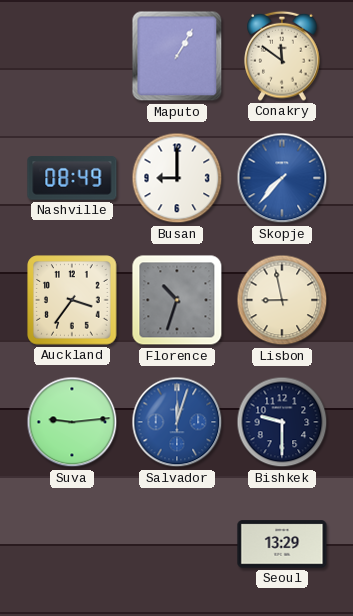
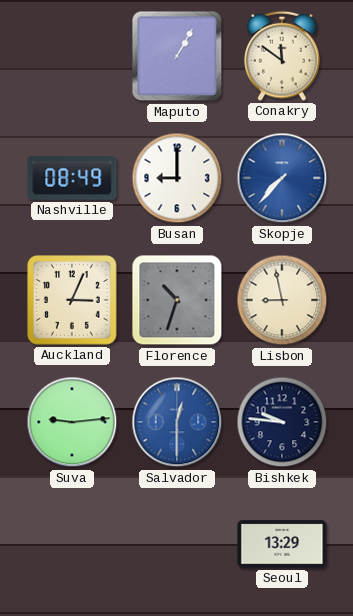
Auckland: 3:36 -> 3:04 (72, 300)
Salvador: 12:03 -> 12:30 (177, 422)
Bishkek: 9:30 -> 9:46 (282, 422)
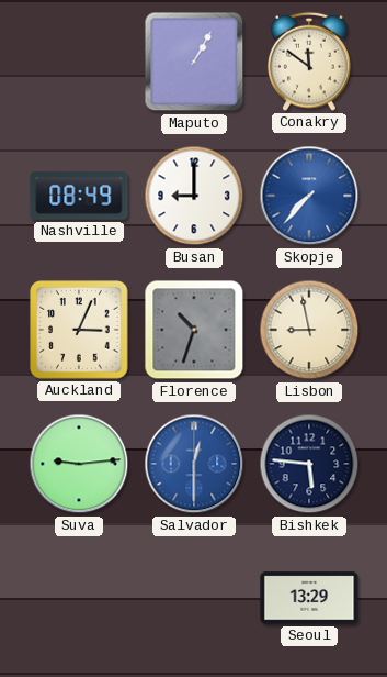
Bishkek: 9:46 -> 5:46 (309, 464)
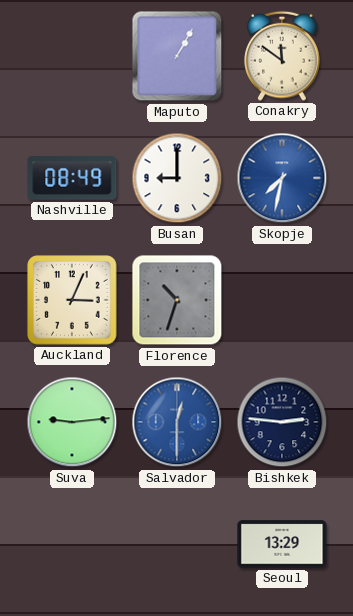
Skopje: 7:37 -> 7:32 (282, 178)
Lisbon: 8:58 -> none (309, 330)
Bishkek: 5:46 -> 2:46 (282, 422)
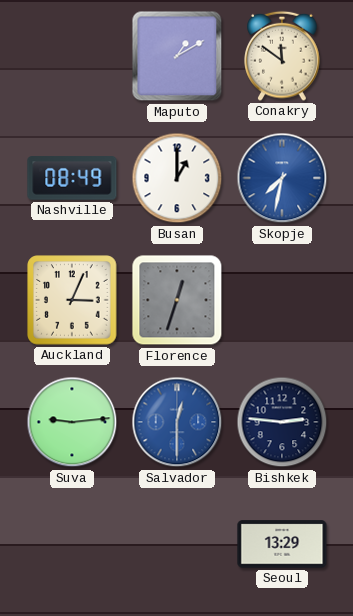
Maputo: 1:05 -> 1:10 (177, 56)
Busan: 9:00 -> 1:00 (177, 178)
Florence: 10:33 -> 12:33 (177, 300)
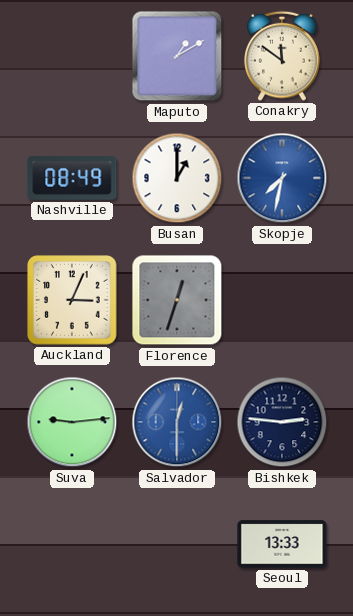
Seoul: 13:29 -> 13:33 (282, 544)
